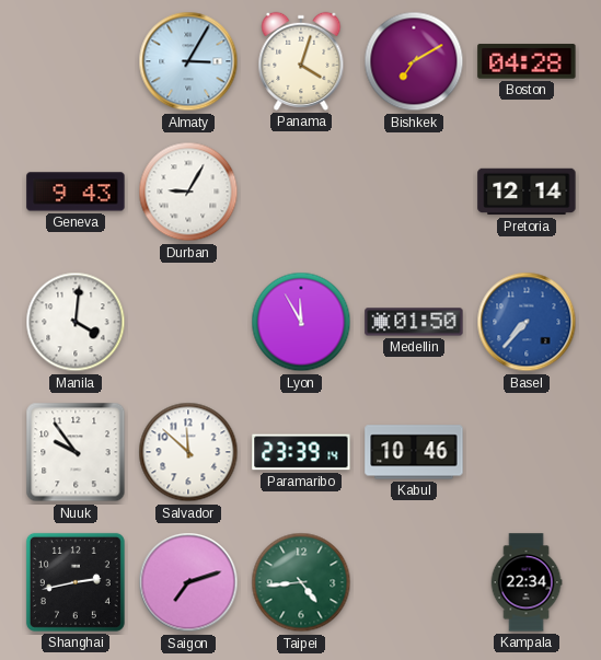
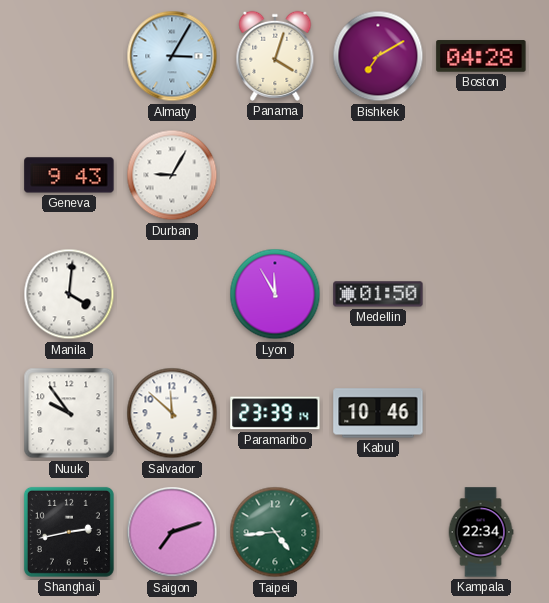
Pretoria: 12:14 -> none (527, 192)
Basel: 7:37 -> none (527, 322)
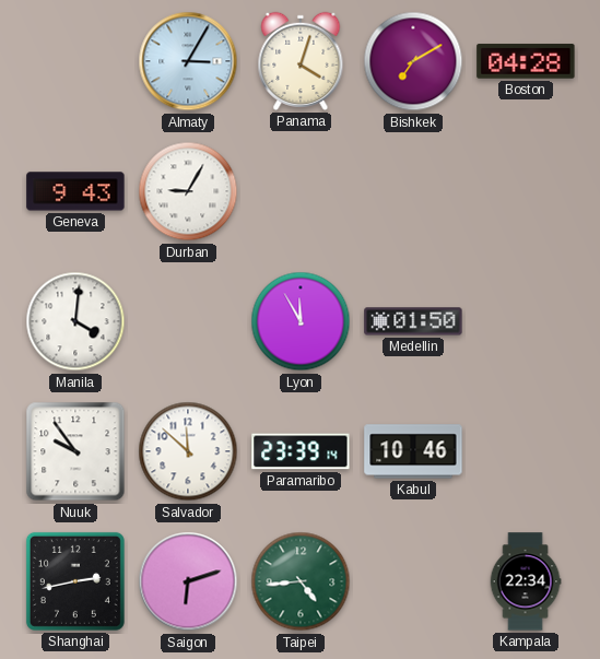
Saigon: 7:12 -> 6:12 (188, 581)
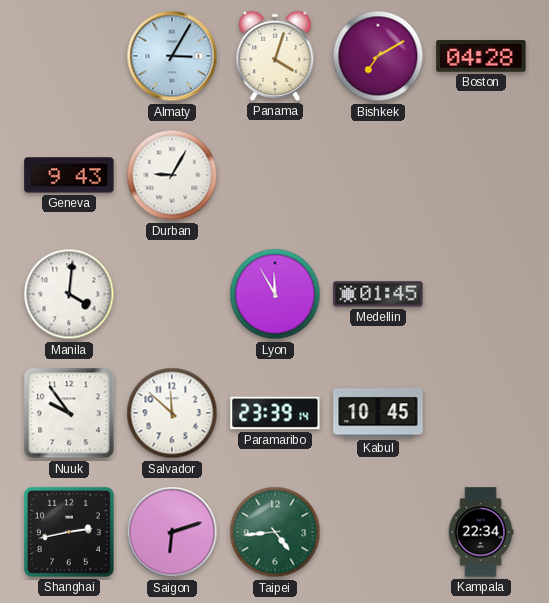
Medellin: 01:50 -> 01:45 (378, 294)
Kabul: 10:46 -> 10:45 (378, 413)
